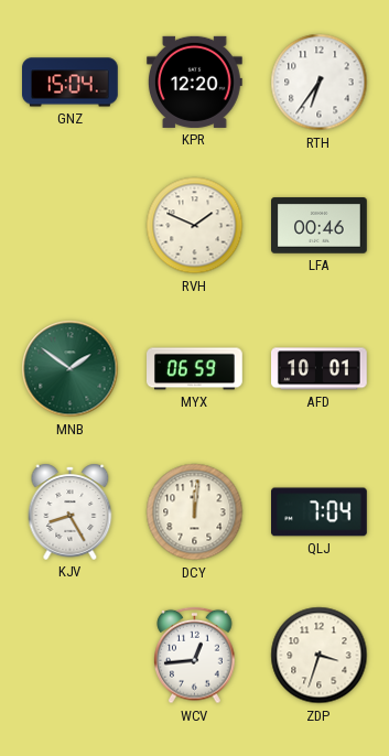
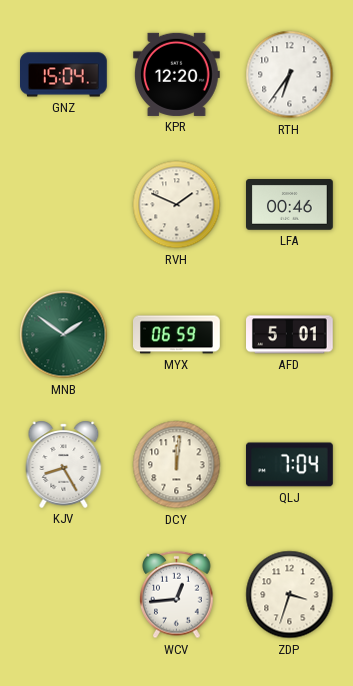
AFD: 10:01 -> 5:01 (290, 335)
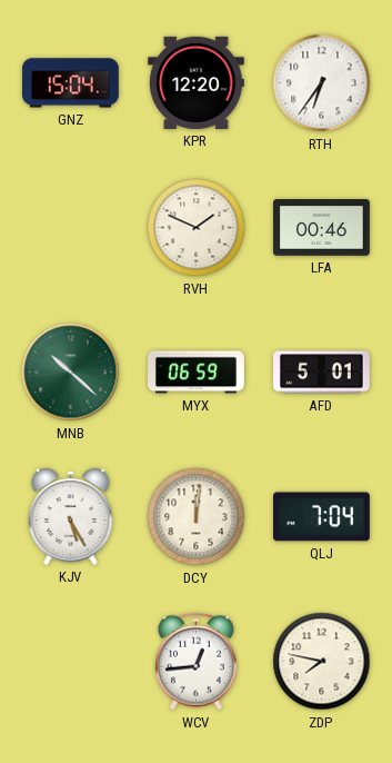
MNB: 1:51 -> 10:22 (71, 373)
KJV: 8:25 -> 5:25 (71, 516)
ZDP: 3:33 -> 7:47 (322, 662)
